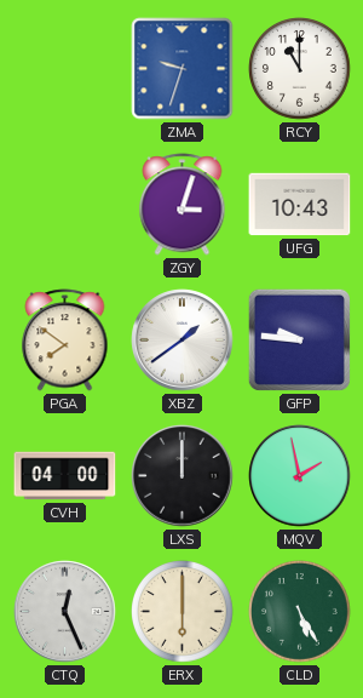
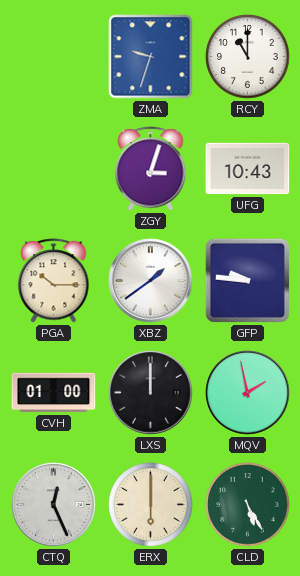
PGA: 7:51 -> 10:15 (54, 281)
CVH: 04:00 -> 01:00 (54, 393)
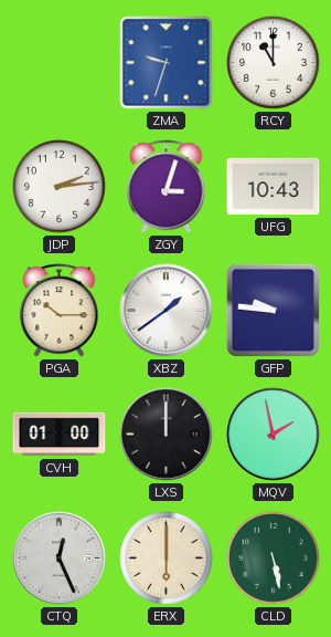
JDP: none -> 2:14 (60, 187)
CLD: 5:25 -> 5:28 (274, 558)
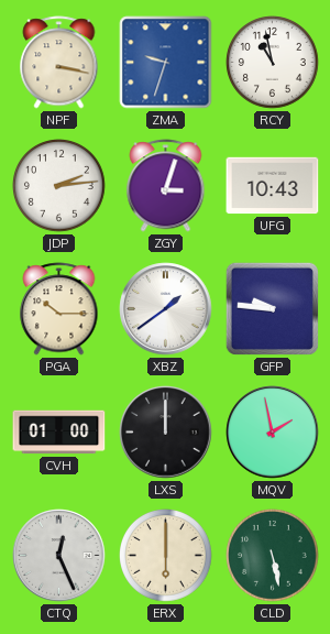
NPF: none -> 3:17 (59, 63)
RCY: 11:00 -> 10:58 (273, 63)
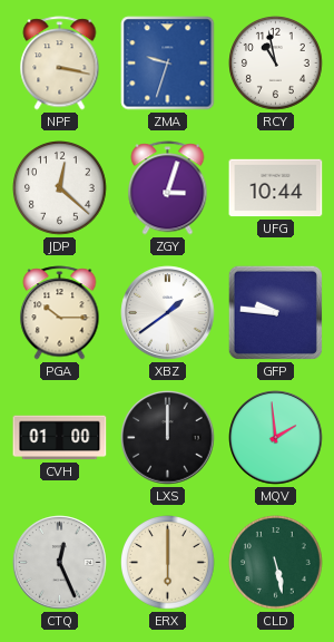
JDP: 2:14 -> 12:22 (60, 188)
UFG: 10:43 -> 10:44 (276, 188)
MQV: 1:58 -> 1:59 (276, 438)
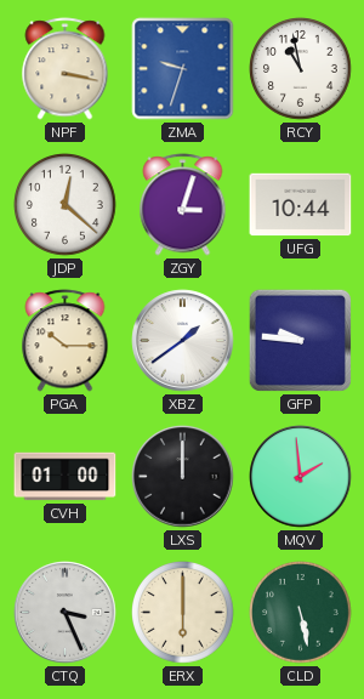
CTQ: 12:26 -> 3:26 (66, 613)
